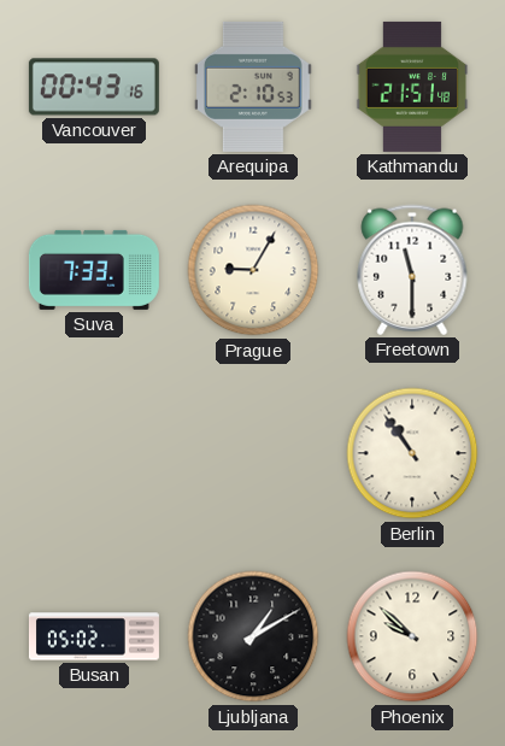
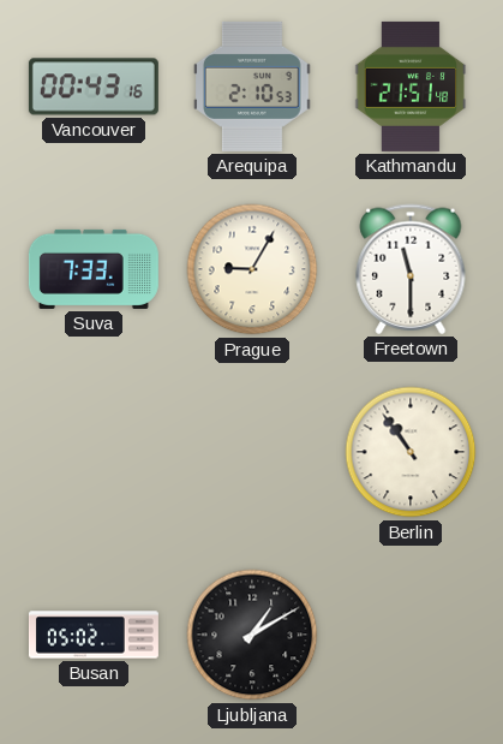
Phoenix: 9:52 -> none (412, 636)
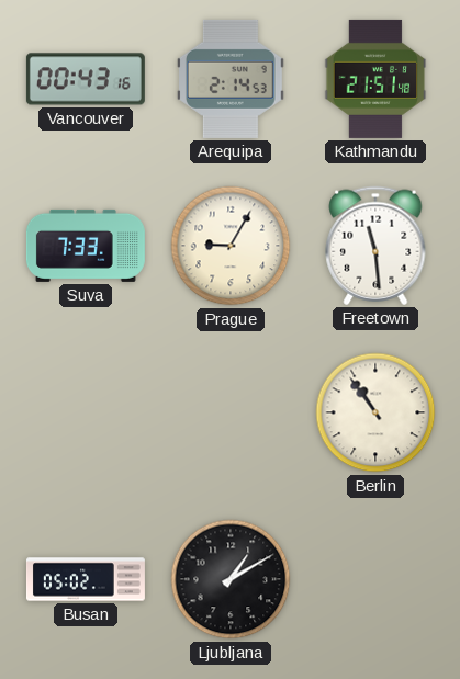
Arequipa: 2:10 -> 2:14 (231, 79)
Freetown: 11:30 -> 11:29 (375, 246)
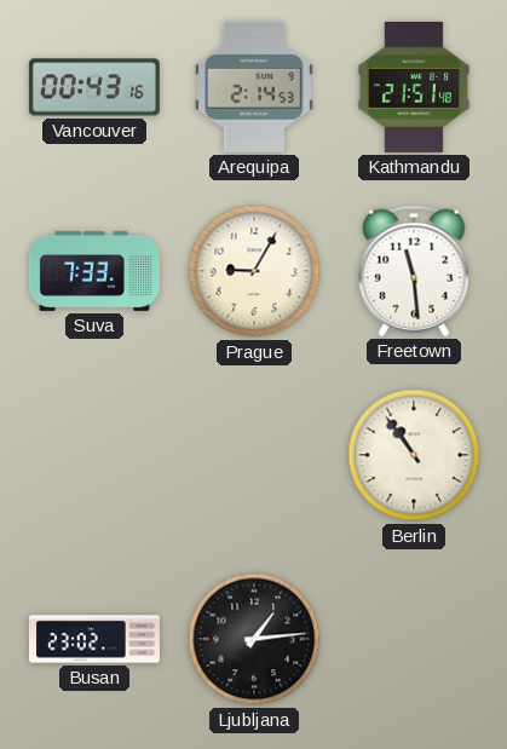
Busan: 05:02 -> 23:02 (94, 639)
Ljubljana: 1:10 -> 1:14 (254, 639)
